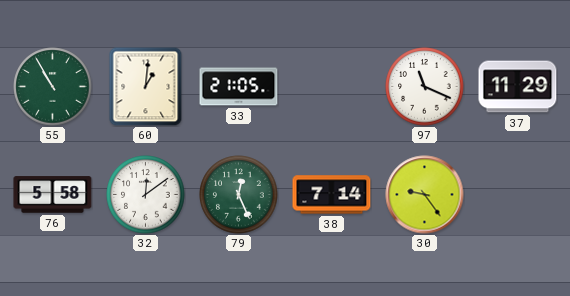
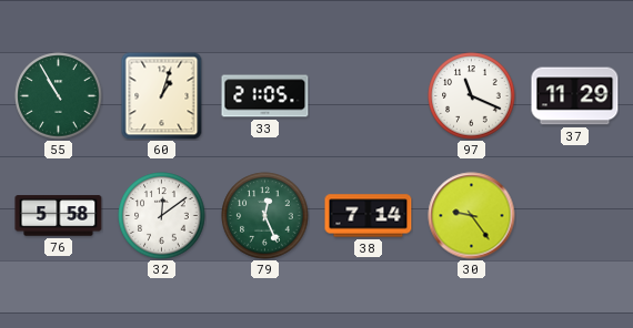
60: 1:01 -> 1:03 (162, 96)
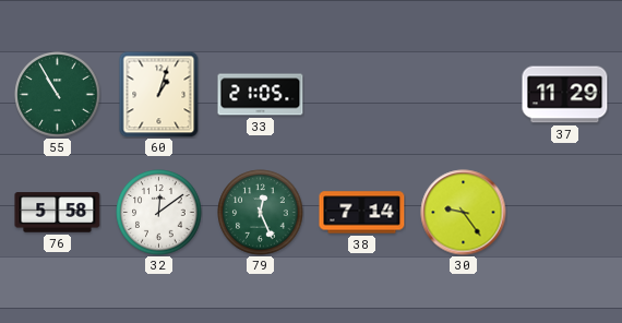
97: 11:19 -> none (472, 96)
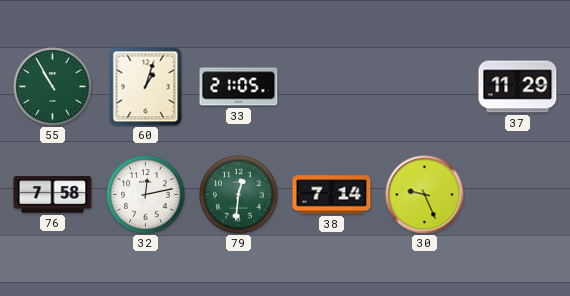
76: 5:58 -> 7:58 (53, 195)
32: 12:09 -> 12:13 (146, 195)
79: 12:26 -> 12:31 (239, 195)
30: 9:24 -> 9:26 (425, 195)
